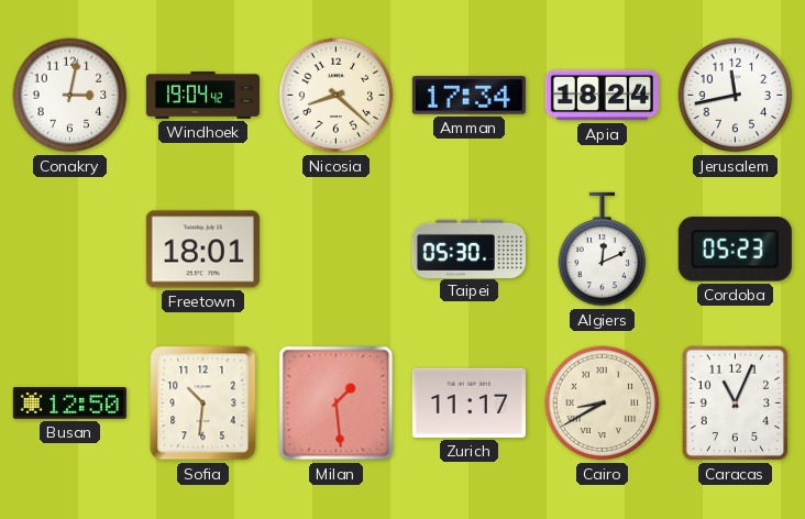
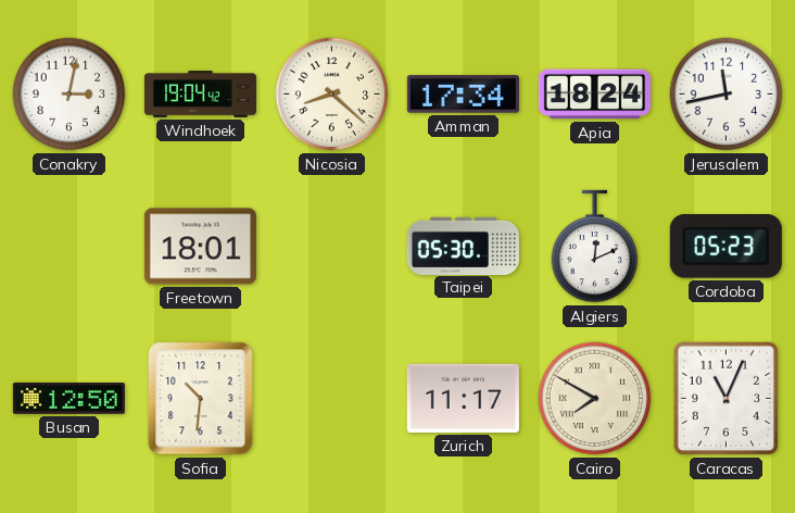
Milan: 1:29 -> none (337, 404)
Cairo: 8:40 -> 7:50 (595, 399)
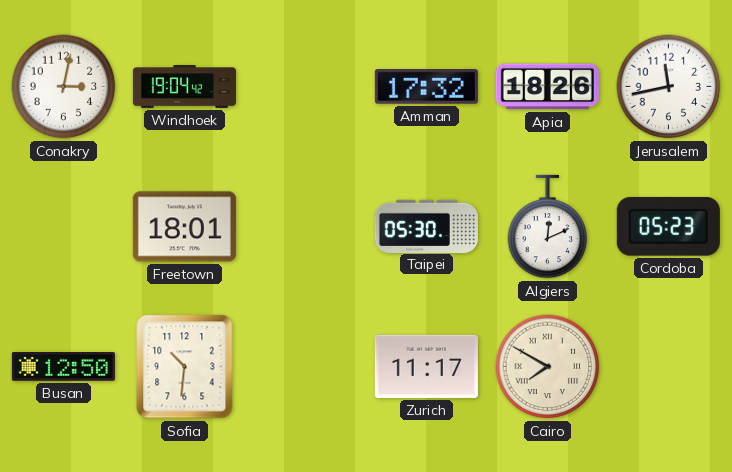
Nicosia: 8:22 -> none (332, 95)
Amman: 17:34 -> 17:32 (426, 87)
Apia: 18:24 -> 18:26 (547, 87)
Caracas: 11:04 -> none (727, 399)
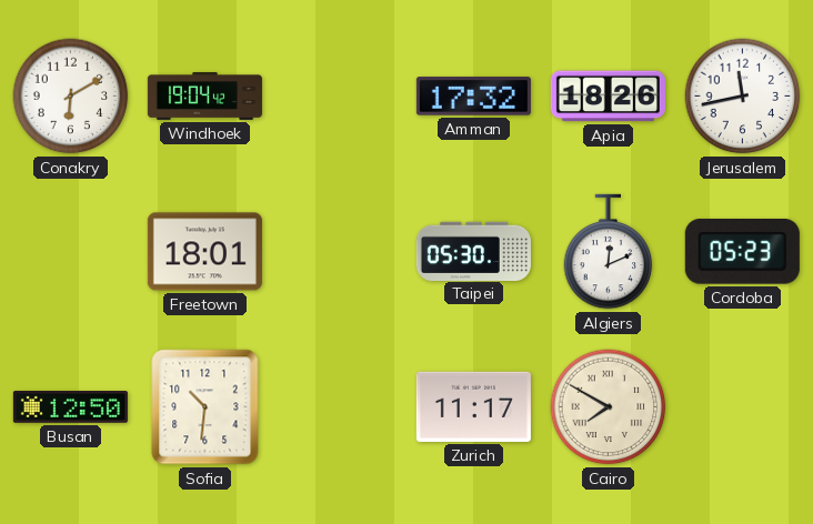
Conakry: 3:02 -> 6:10 (71, 97)
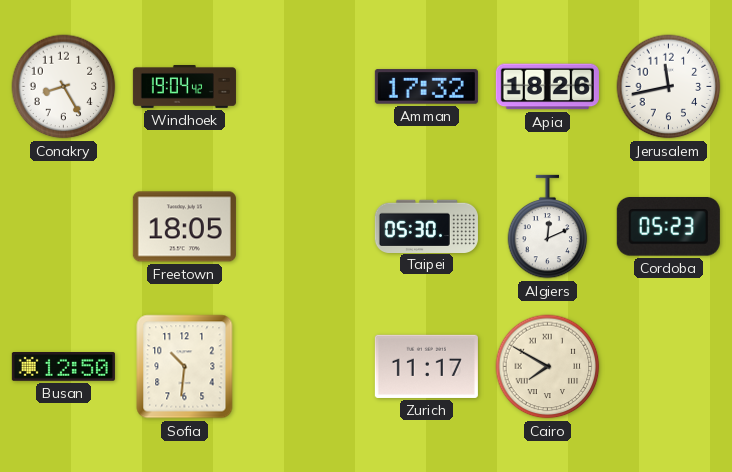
Conakry: 6:10 -> 8:25 (64, 87)
Freetown: 18:01 -> 18:05 (184, 227)
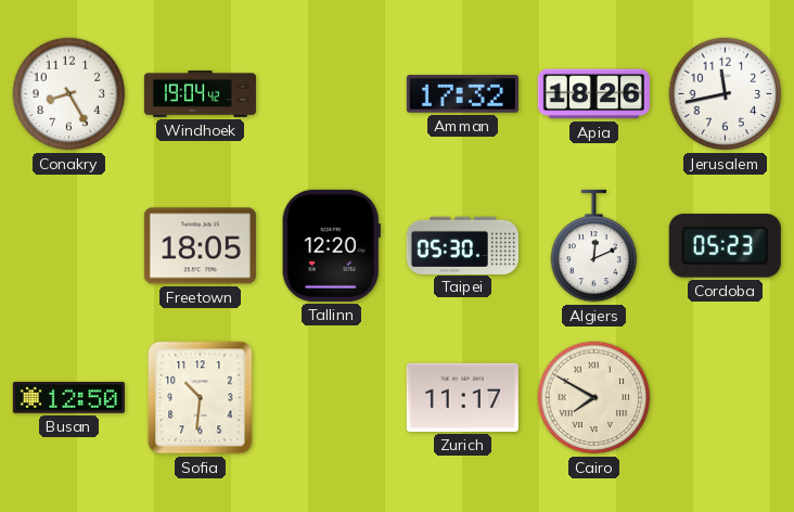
Tallinn: none -> 12:20 (331, 245)
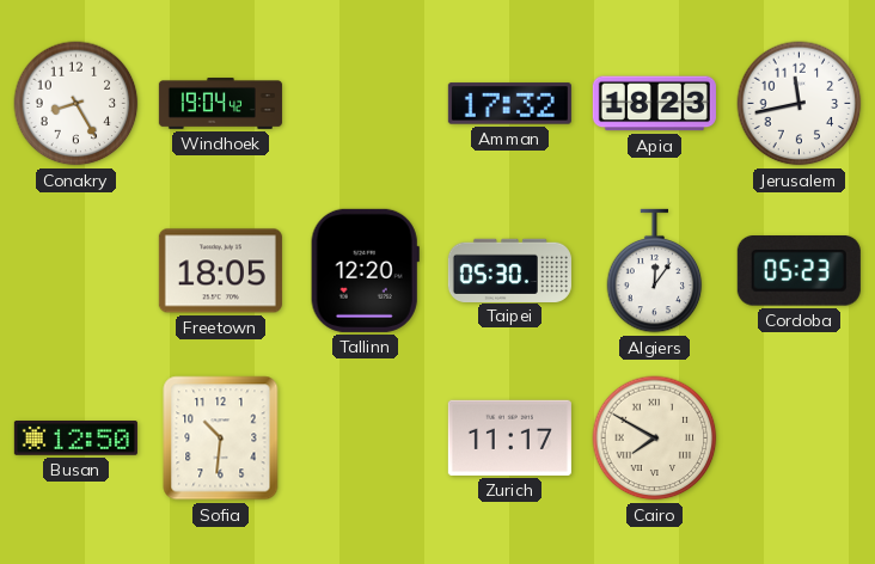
Apia: 18:26 -> 18:23 (654, 104)
Algiers: 12:11 -> 12:06 (655, 271)
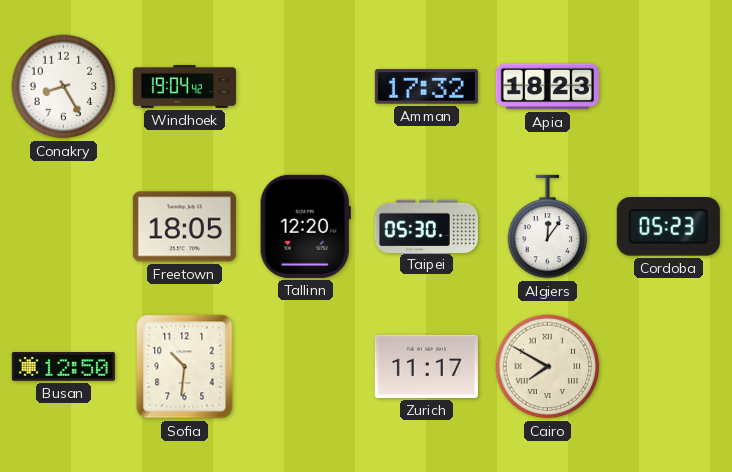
Jerusalem: 11:43 -> none (800, 104)
